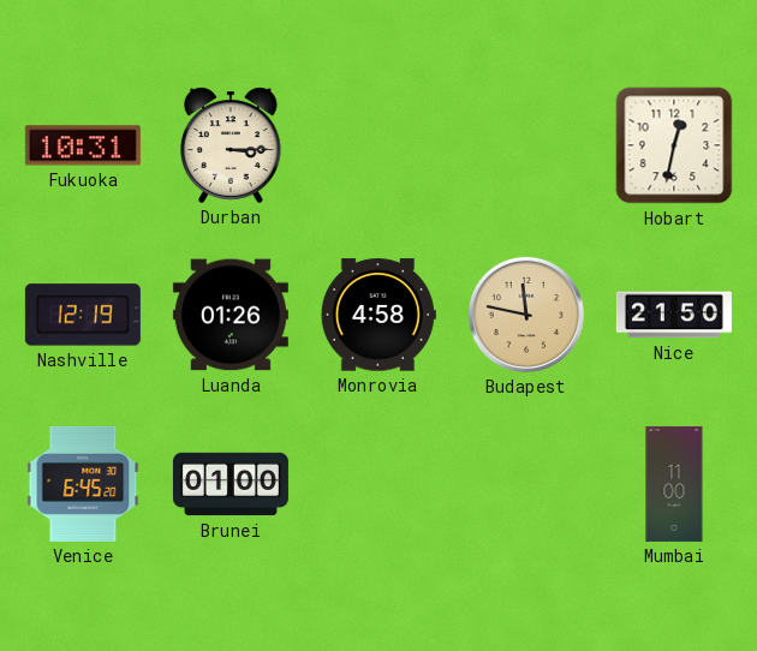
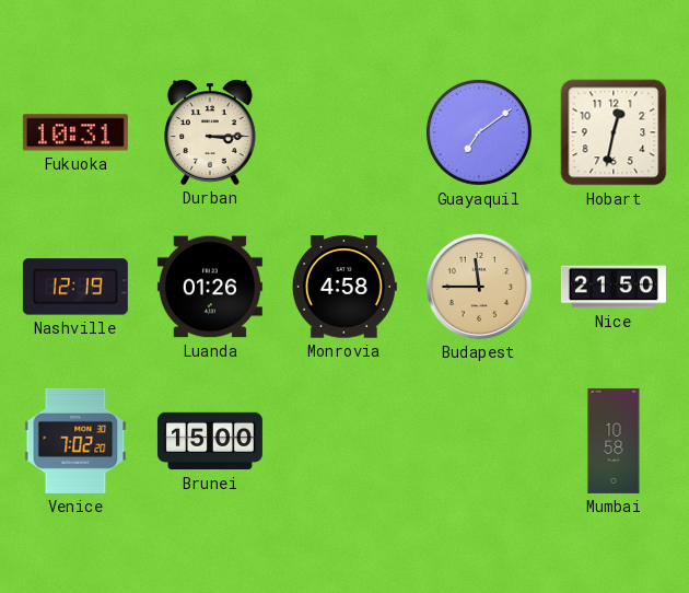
Guayaquil: none -> 7:09 (479, 132)
Budapest: 11:47 -> 11:45 (479, 287)
Venice: 6:45 -> 7:02 (75, 441)
Brunei: 01:00 -> 15:00 (210, 441)
Mumbai: 11:00 -> 10:58 (614, 441)
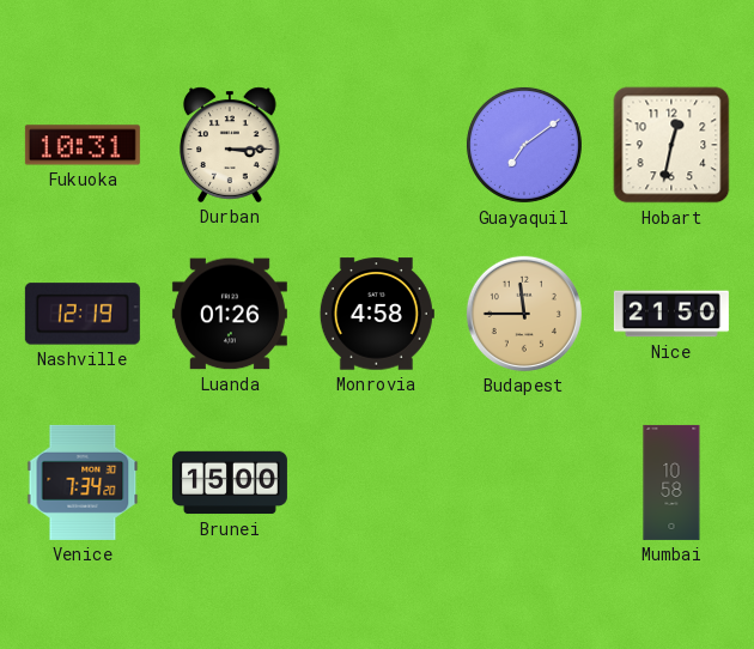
Venice: 7:02 -> 7:34 (83, 483)
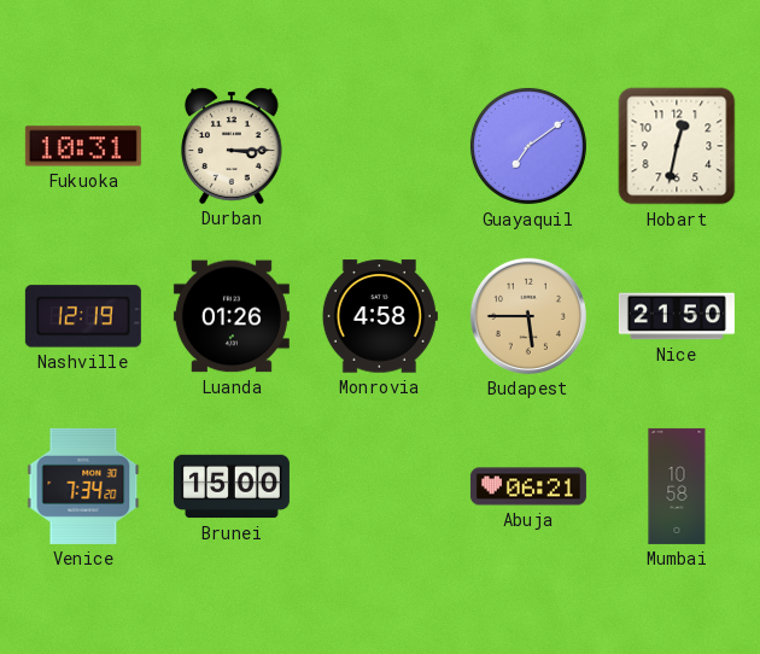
Budapest: 11:45 -> 5:45 (528, 316)
Abuja: none -> 06:21 (528, 486)
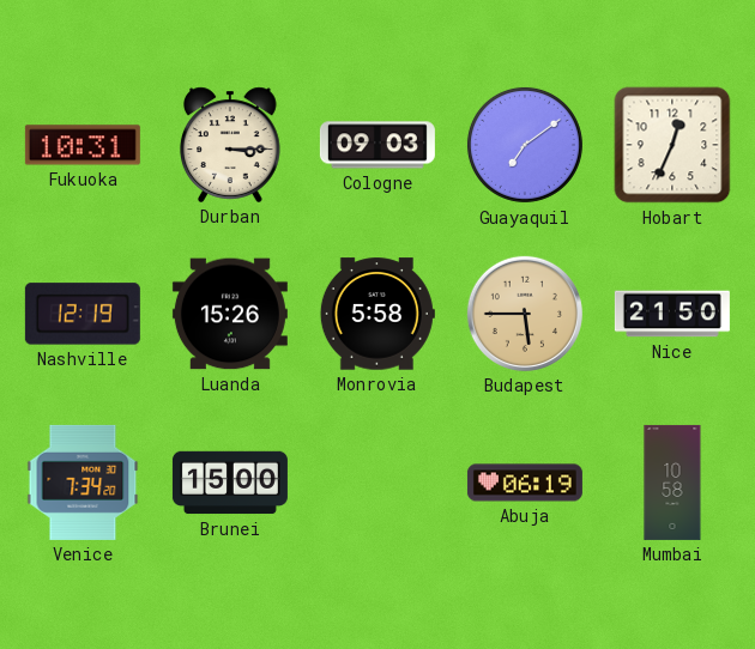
Cologne: none -> 09:03 (377, 145)
Hobart: 12:32 -> 12:34 (672, 145)
Luanda: 01:26 -> 15:26 (230, 314)
Monrovia: 4:58 -> 5:58 (377, 314)
Abuja: 06:21 -> 06:19 (525, 483)
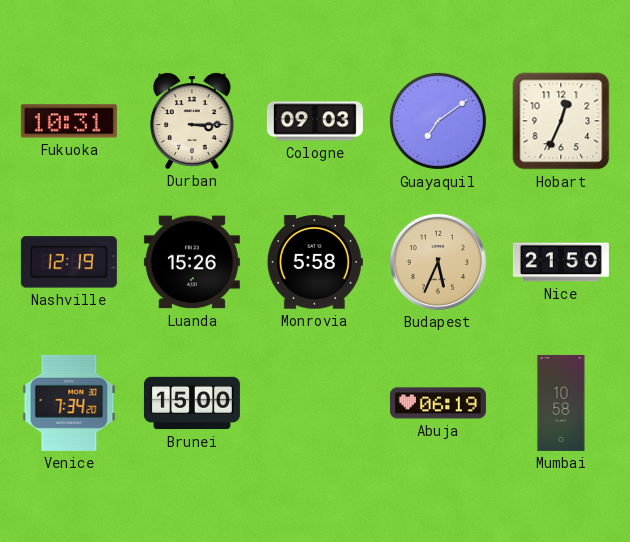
Budapest: 5:45 -> 5:34 (438, 262)
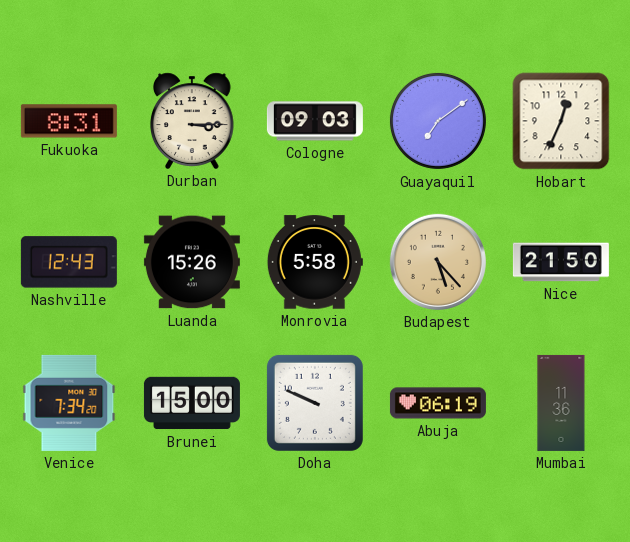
Fukuoka: 10:31 -> 8:31 (69, 121)
Nashville: 12:19 -> 12:43 (69, 262)
Budapest: 5:34 -> 5:23 (438, 262)
Doha: none -> 9:49 (315, 403)
Mumbai: 10:58 -> 11:36 (561, 403)
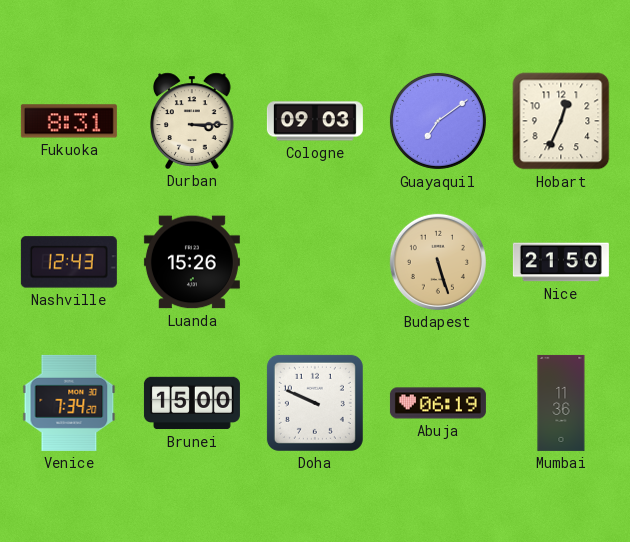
Monrovia: 5:58 -> none (315, 262)
Budapest: 5:23 -> 5:27 (438, 262)
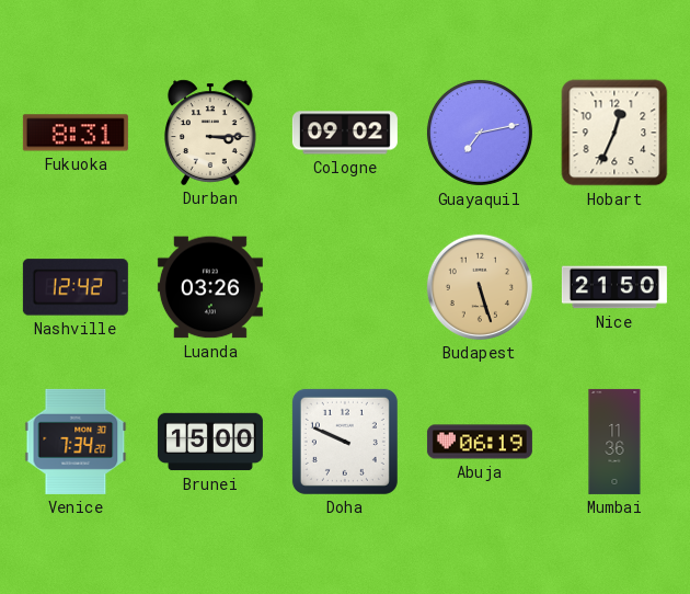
Cologne: 09:03 -> 09:02 (345, 133)
Guayaquil: 7:09 -> 7:13 (480, 133)
Nashville: 12:43 -> 12:42 (76, 287)
Luanda: 15:26 -> 03:26 (210, 287)
